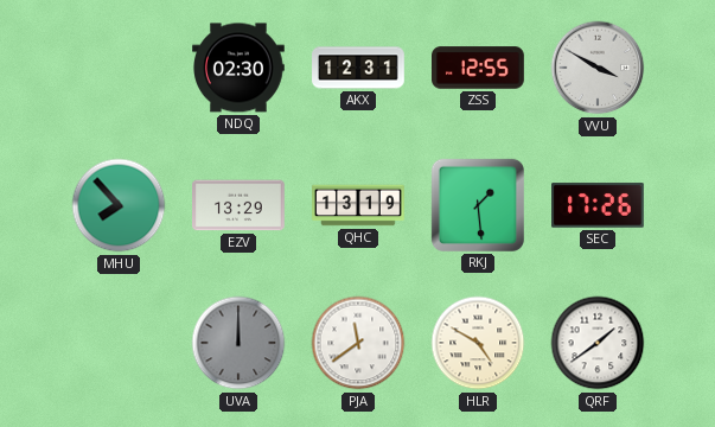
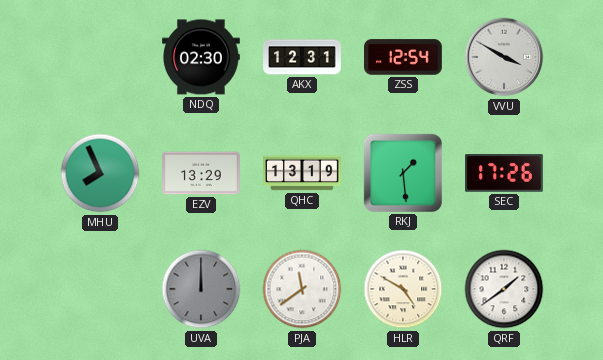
ZSS: 12:55 -> 12:54 (404, 57)
MHU: 7:53 -> 7:56 (100, 173)
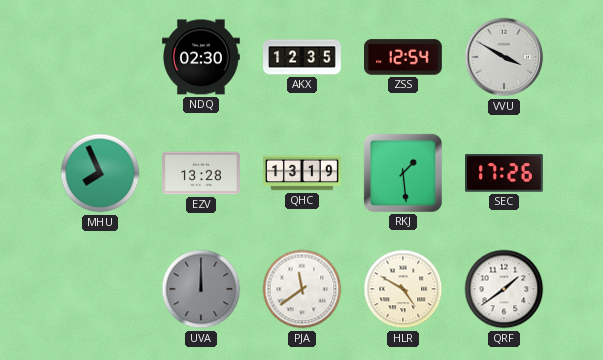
AKX: 12:31 -> 12:35 (302, 57)
EZV: 13:29 -> 13:28 (202, 173)
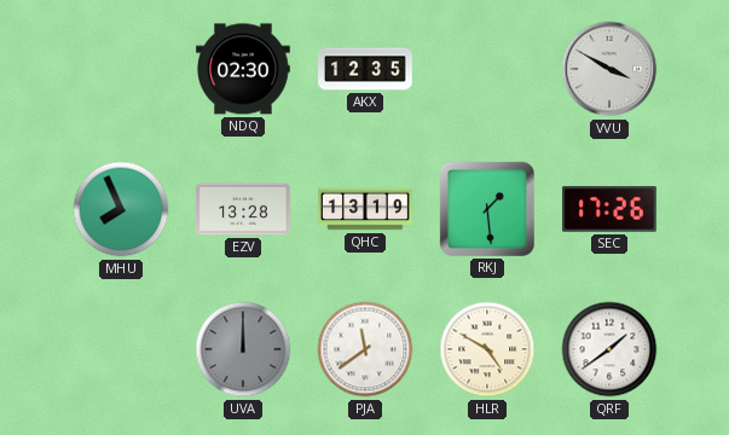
ZSS: 12:54 -> none (404, 57)
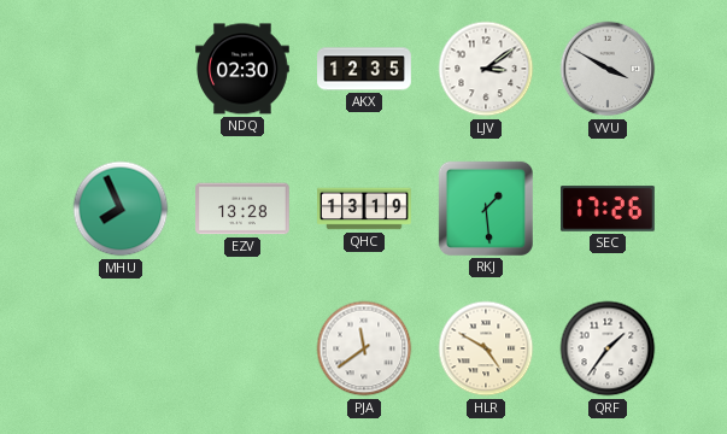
LJV: none -> 3:09 (486, 69)
UVA: 12:00 -> none (243, 349)
QRF: 1:39 -> 1:36 (608, 348)
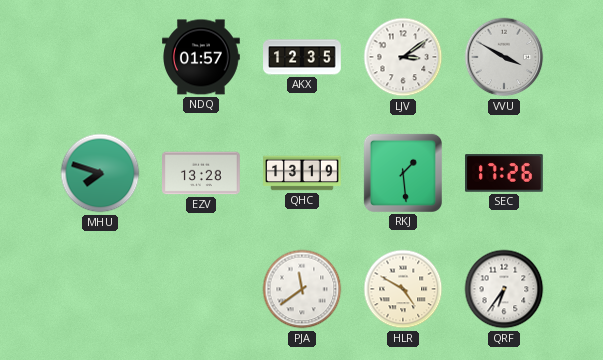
NDQ: 02:30 -> 01:57 (202, 57)
MHU: 7:56 -> 7:48 (100, 173)
QRF: 1:36 -> 6:36 (504, 289)
